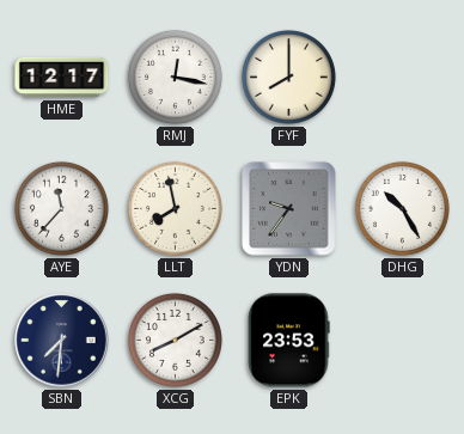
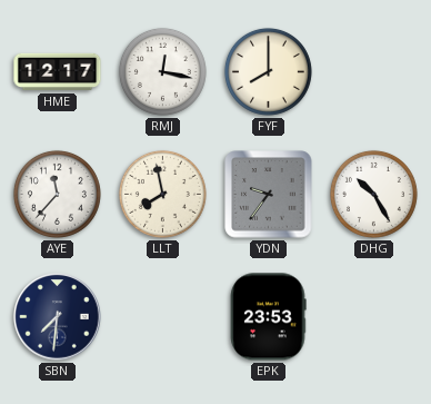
XCG: 8:10 -> none (175, 340)
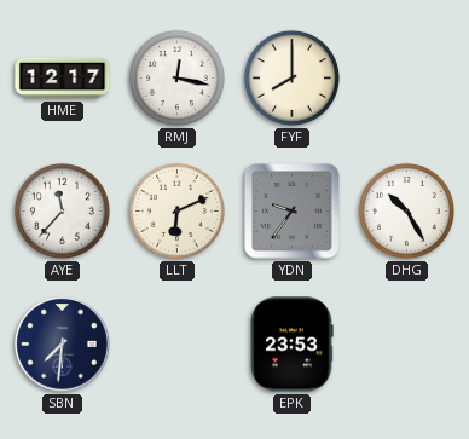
LLT: 7:58 -> 6:11 (176, 210)
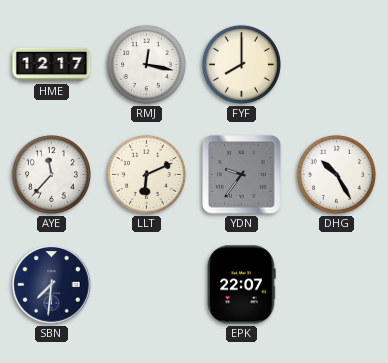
EPK: 23:53 -> 22:07 (241, 285)
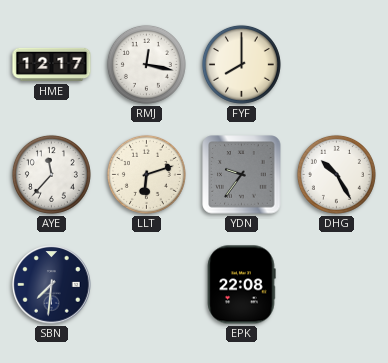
LLT: 6:11 -> 6:12 (146, 174)
EPK: 22:07 -> 22:08 (241, 285)
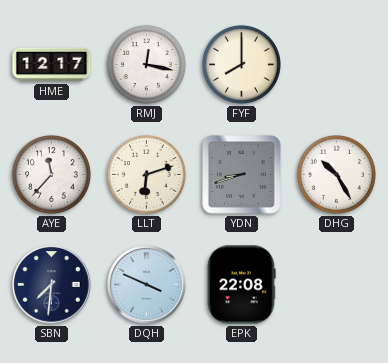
YDN: 9:36 -> 8:42 (242, 175)
DQH: none -> 3:49 (147, 285)
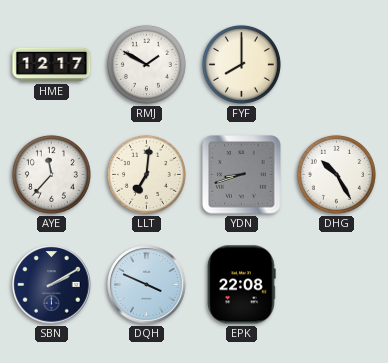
RMJ: 12:17 -> 1:50 (146, 64)
LLT: 6:12 -> 7:01 (146, 174)
SBN: 7:31 -> 2:10 (52, 285)
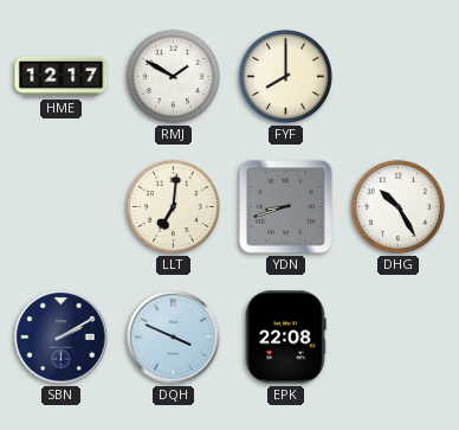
AYE: 11:37 -> none (51, 174)
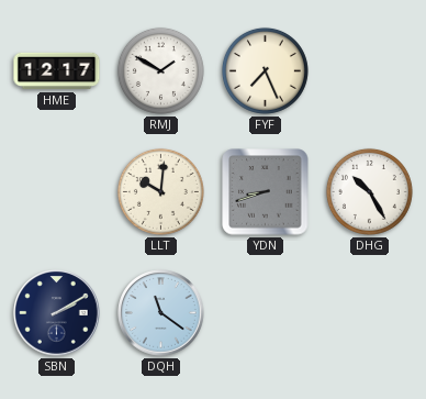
FYF: 8:00 -> 7:26 (265, 70)
LLT: 7:01 -> 10:01 (160, 191)
DQH: 3:49 -> 11:21 (161, 313)
EPK: 22:08 -> none (285, 338)
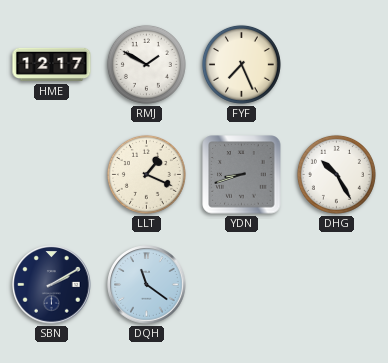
LLT: 10:01 -> 1:19 (146, 174)
